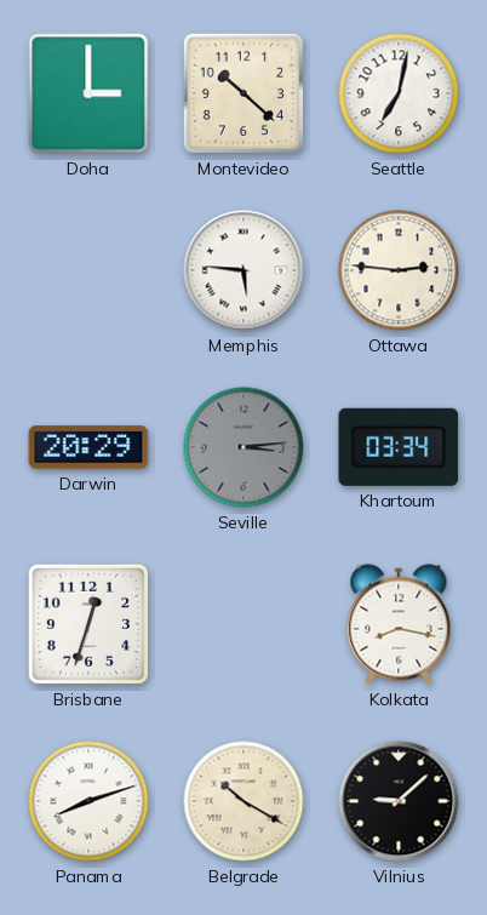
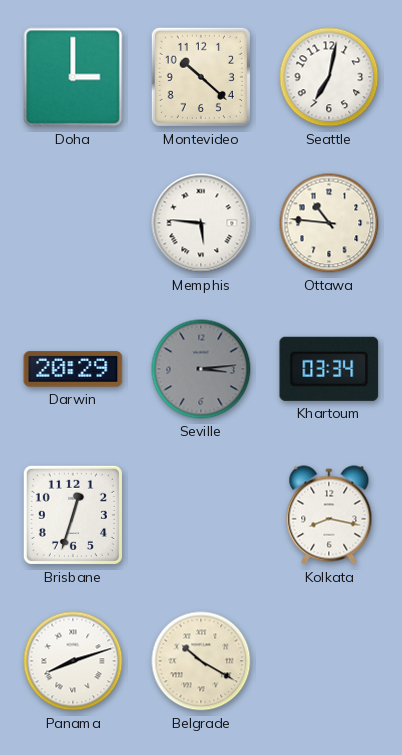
Ottawa: 2:46 -> 10:46 (329, 223)
Vilnius: 9:08 -> none (399, 801)
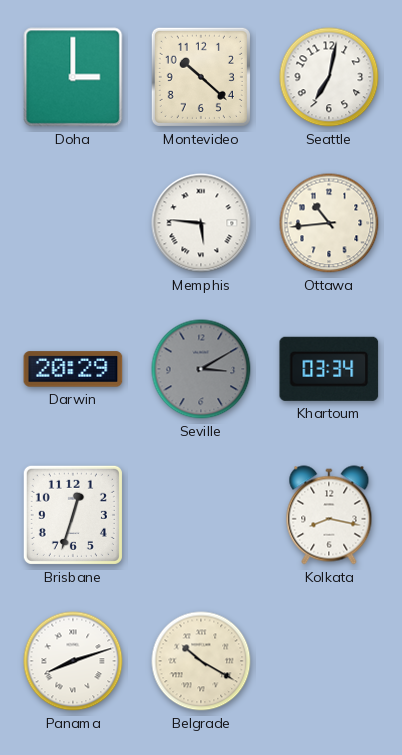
Ottawa: 10:46 -> 10:44 (329, 223)
Seville: 3:14 -> 3:10 (201, 369)
